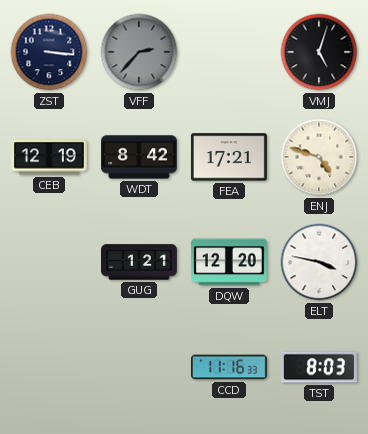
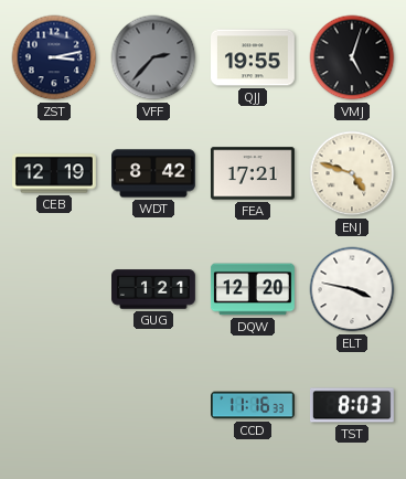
ZST: 3:16 -> 3:13 (54, 57)
QJJ: none -> 19:55 (254, 57)
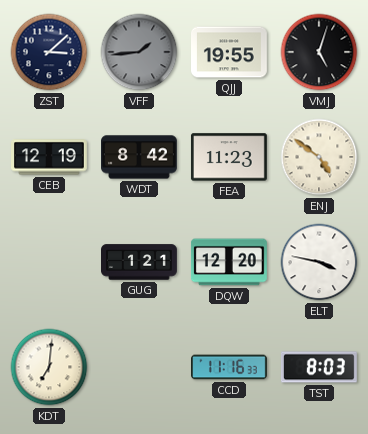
ZST: 3:13 -> 3:08 (49, 52)
VFF: 2:37 -> 1:44 (139, 52)
FEA: 17:21 -> 11:23 (229, 157)
ENJ: 4:48 -> 4:51 (319, 157)
KDT: none -> 7:01 (49, 367)
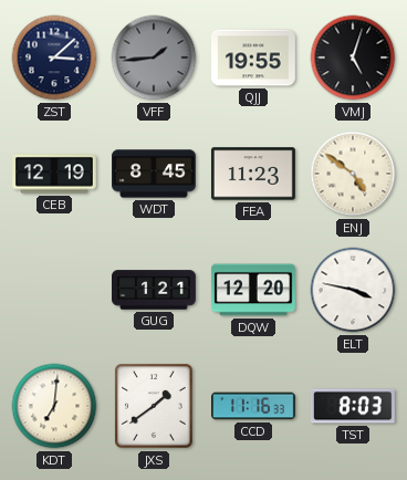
WDT: 8:42 -> 8:45 (155, 174)
JXS: none -> 1:39 (154, 406)
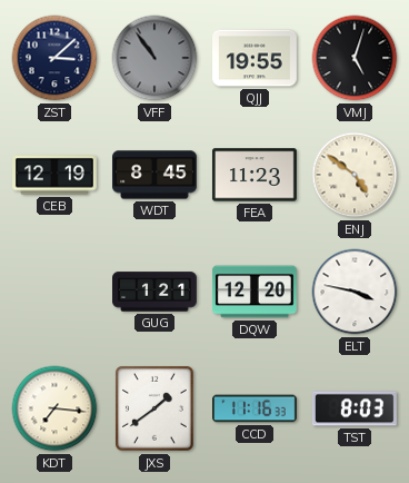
VFF: 1:44 -> 10:54 (154, 58)
KDT: 7:01 -> 7:16 (54, 408)
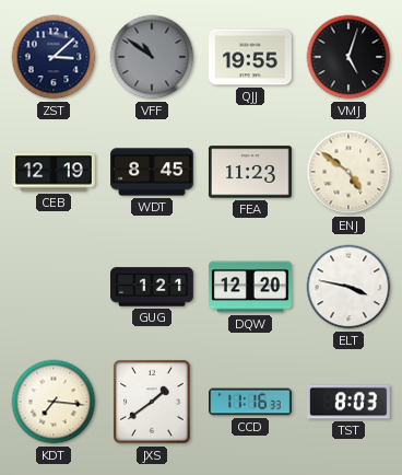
VFF: 10:54 -> 10:51 (152, 57)
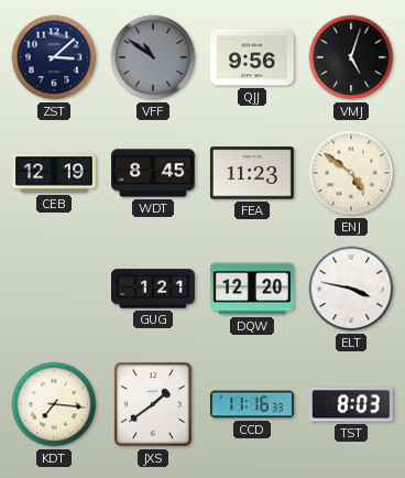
QJJ: 19:55 -> 9:56 (253, 57)
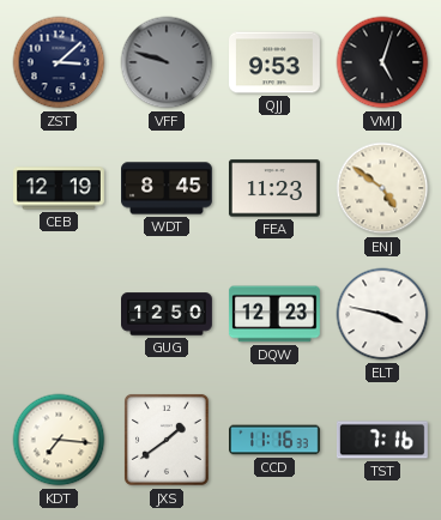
VFF: 10:51 -> 9:48 (167, 62)
QJJ: 9:56 -> 9:53 (276, 62)
GUG: 1:21 -> 12:50 (168, 314)
DQW: 12:20 -> 12:23 (274, 314)
TST: 8:03 -> 7:16 (383, 440)
